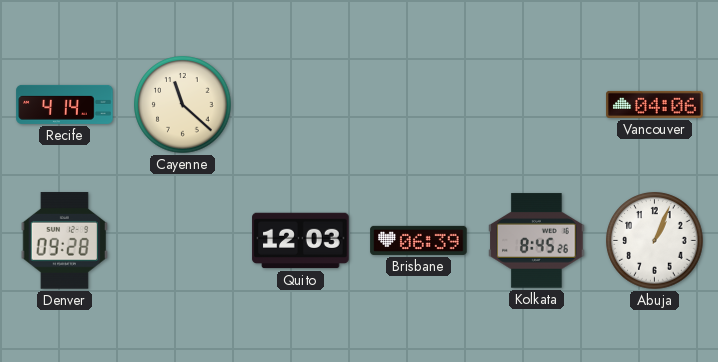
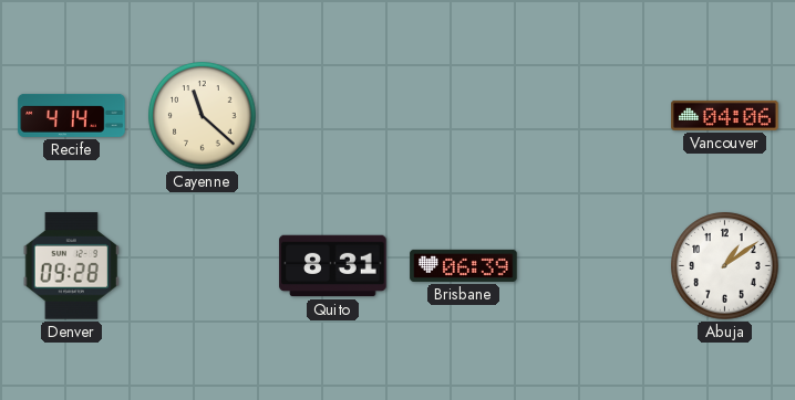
Quito: 12:03 -> 8:31 (333, 266)
Kolkata: 8:45 -> none (537, 241)
Abuja: 1:04 -> 1:09 (725, 266)
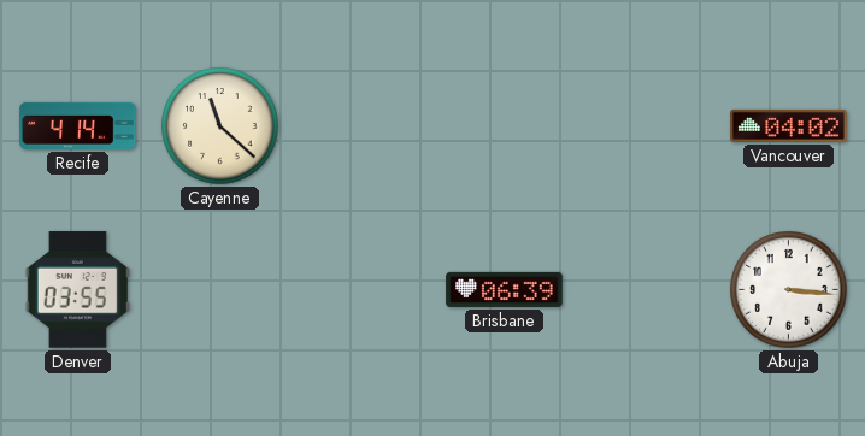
Vancouver: 04:06 -> 04:02 (789, 125)
Denver: 09:28 -> 03:55 (77, 290)
Quito: 8:31 -> none (333, 266)
Abuja: 1:09 -> 3:16 (789, 290)
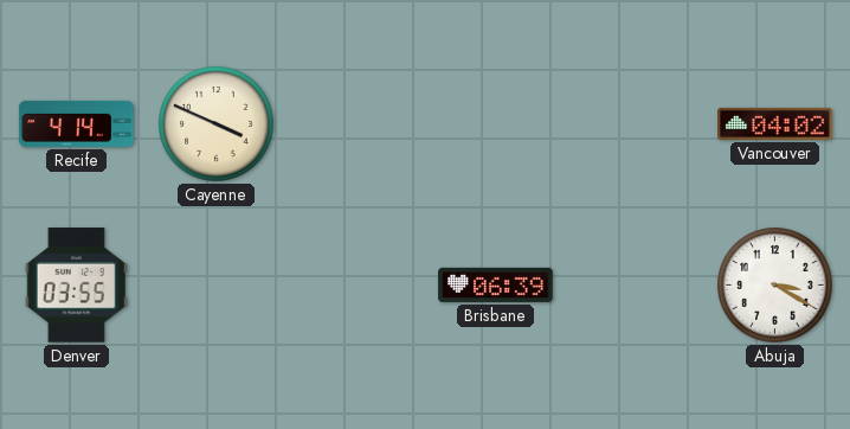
Cayenne: 11:22 -> 3:49 (217, 124)
Abuja: 3:16 -> 3:20 (775, 286)
